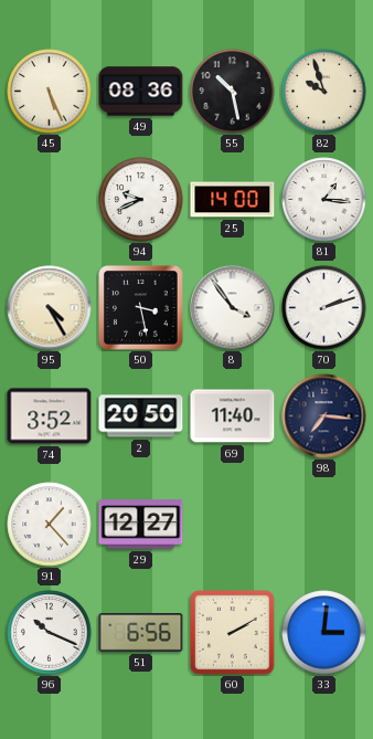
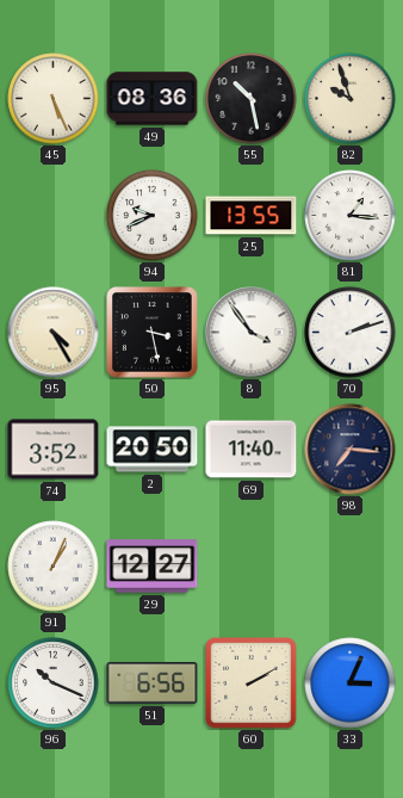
25: 14:00 -> 13:55 (252, 216)
91: 1:23 -> 1:04 (54, 567)
33: 3:01 -> 3:04 (351, 683)
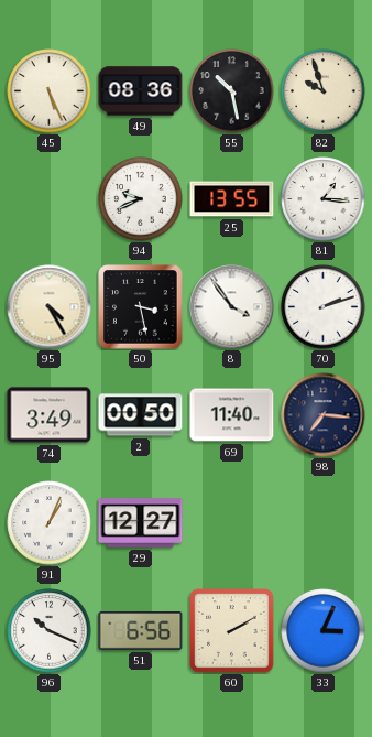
74: 3:52 -> 3:49 (50, 415)
2: 20:50 -> 00:50 (141, 415)
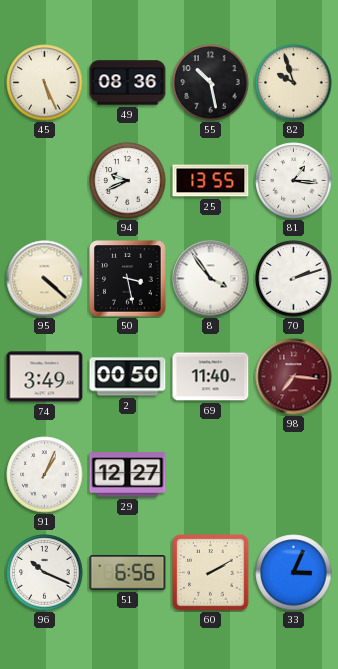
95: 4:25 -> 4:22 (45, 279)
98 dial: navy -> burgundy (294, 377)
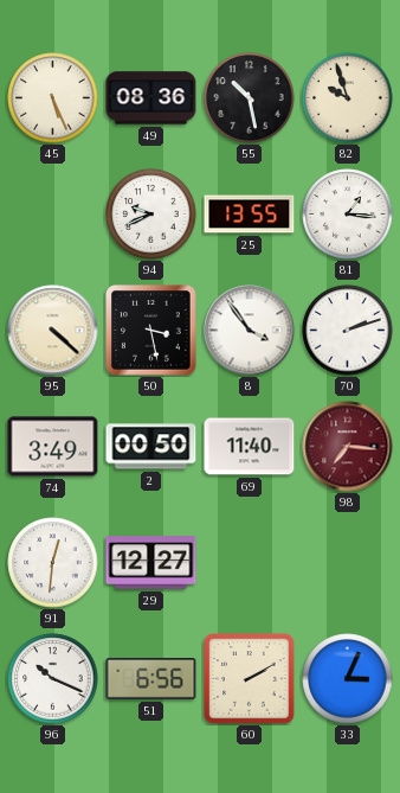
91: 1:04 -> 12:31 (53, 563)
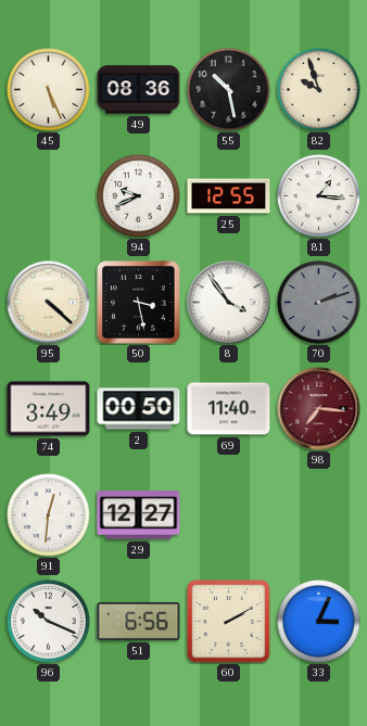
25: 13:55 -> 12:55 (229, 196)
70 dial: white -> grey (319, 303)
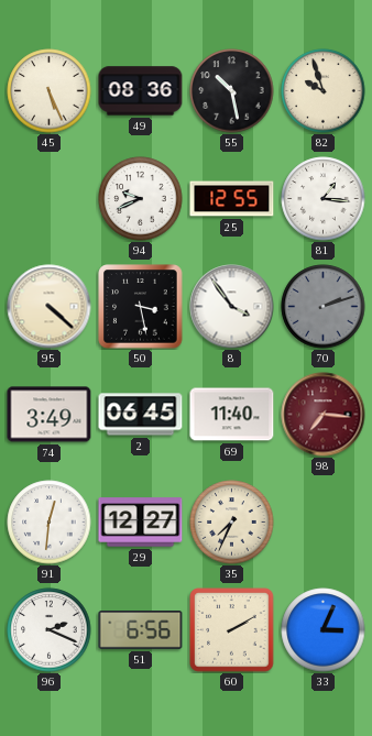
2: 00:50 -> 06:45 (141, 415)
35: none -> 7:34 (232, 523)
96: 10:19 -> 2:19 (50, 630)
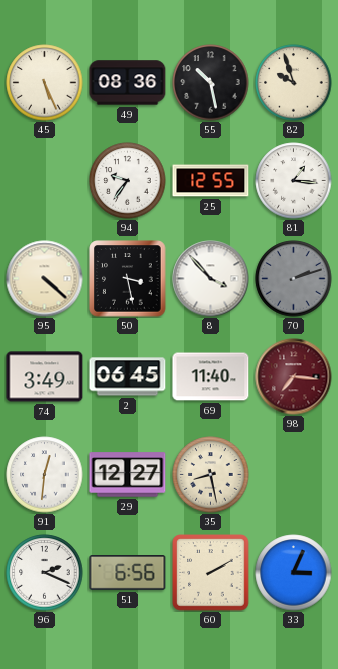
94: 9:41 -> 9:36 (128, 181)
8: 3:54 -> 3:53 (211, 279)
35: 7:34 -> 8:28 (211, 475)
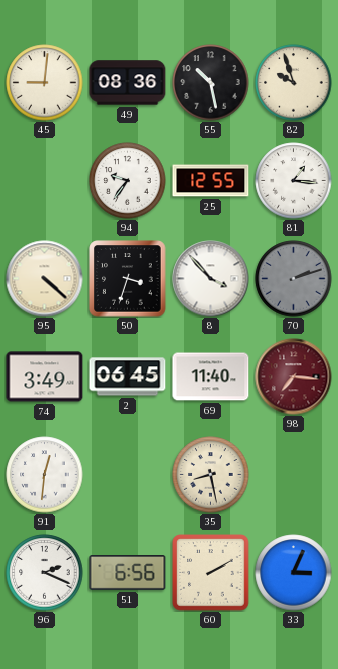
45: 5:26 -> 9:01 (45, 83)
50: 3:28 -> 3:33 (128, 279)
29: 12:27 -> none (128, 475)
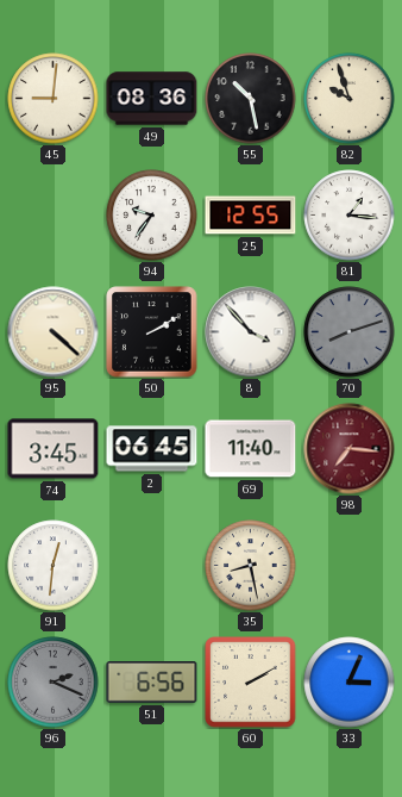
50: 3:33 -> 2:10 (152, 332)
70: 2:12 -> 8:12 (350, 332)
74: 3:49 -> 3:45 (54, 449)
96 dial: white -> grey (54, 683)
